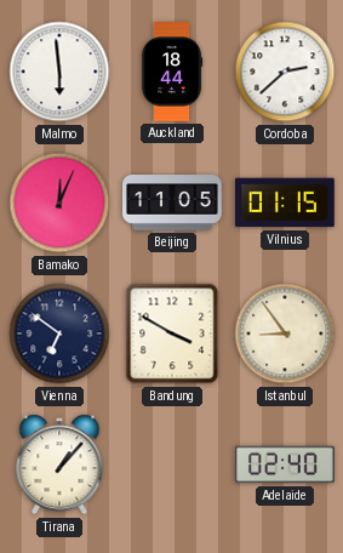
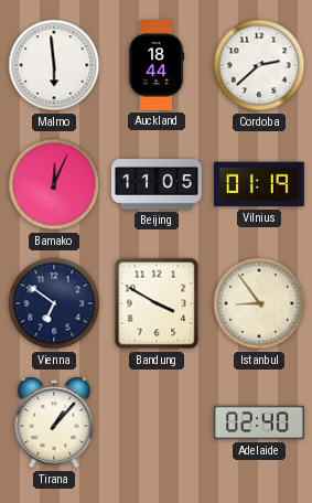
Vilnius: 01:15 -> 01:19 (259, 184)
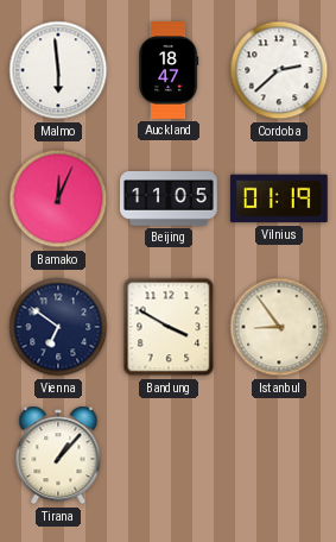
Auckland: 18:44 -> 18:47 (170, 70)
Adelaide: 02:40 -> none (260, 422)
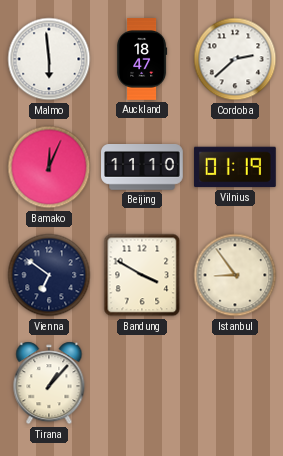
Beijing: 11:05 -> 11:10 (142, 167)
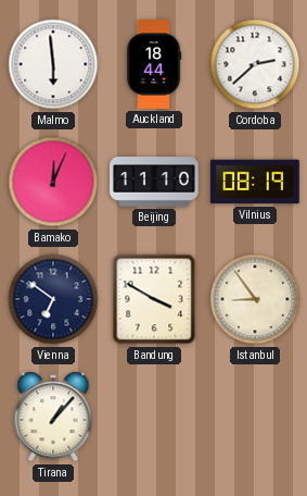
Auckland: 18:47 -> 18:44 (155, 64)
Vilnius: 01:19 -> 08:19 (255, 182)
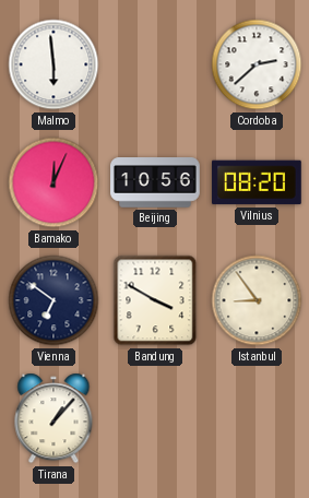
Auckland: 18:44 -> none (155, 64)
Beijing: 11:10 -> 10:56 (155, 182)
Vilnius: 08:19 -> 08:20 (257, 182)
